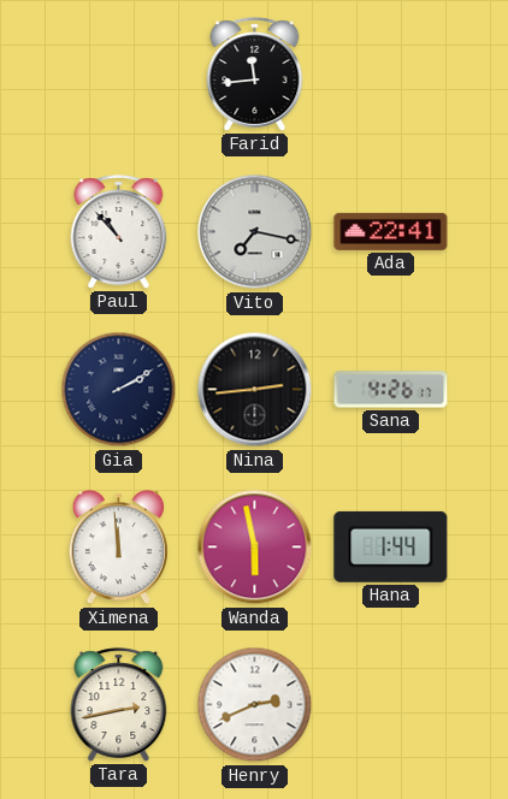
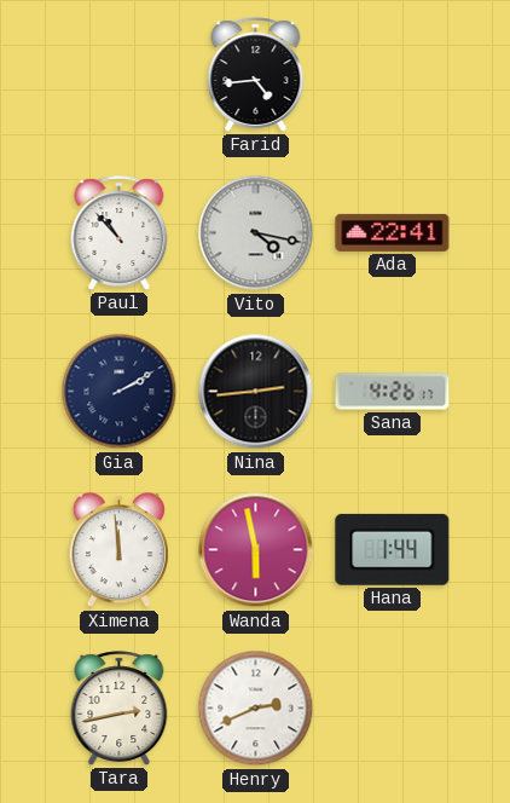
Farid: 11:44 -> 4:44 (256, 75)
Vito: 7:17 -> 4:17 (256, 233)
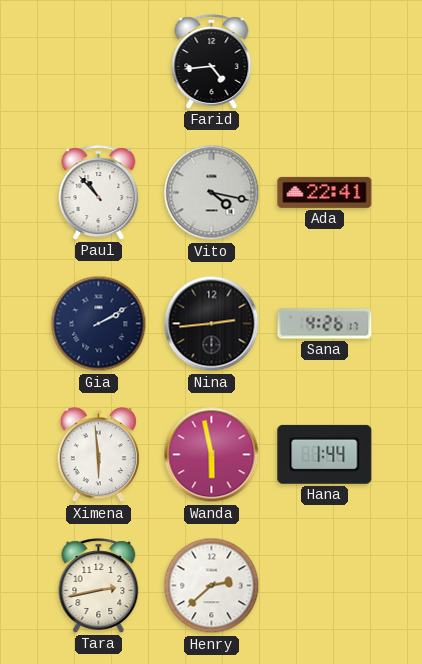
Ximena: 11:59 -> 5:59 (98, 455)
Henry: 2:41 -> 2:38 (212, 586)
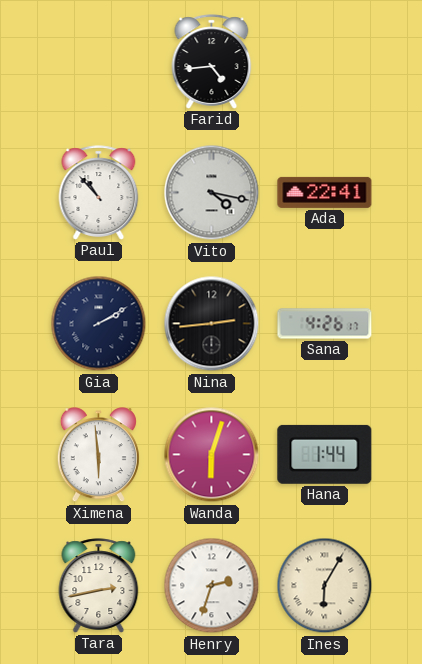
Wanda: 5:58 -> 6:03 (212, 455)
Henry: 2:38 -> 2:33 (212, 586)
Ines: none -> 6:05 (325, 586)
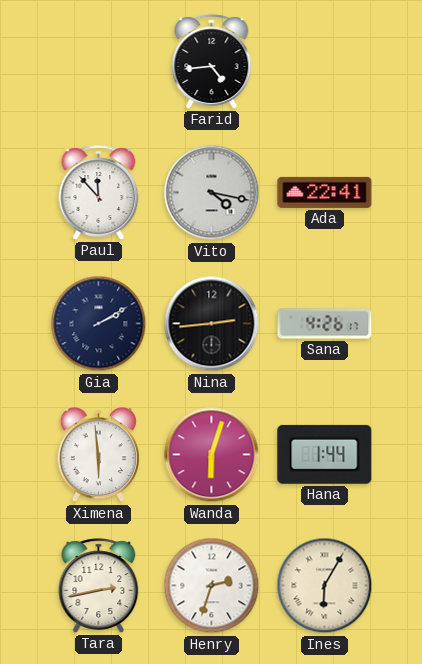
Paul: 10:53 -> 11:53 (99, 193)
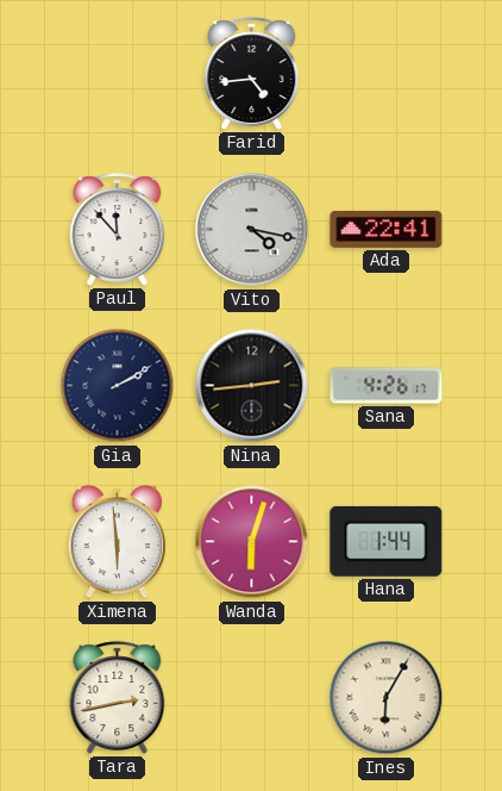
Henry: 2:33 -> none (212, 586)
